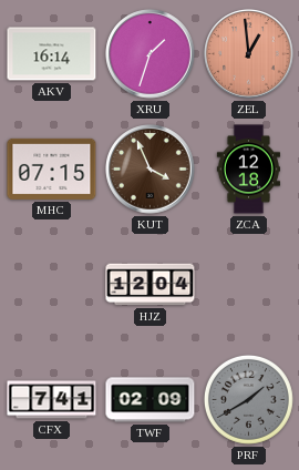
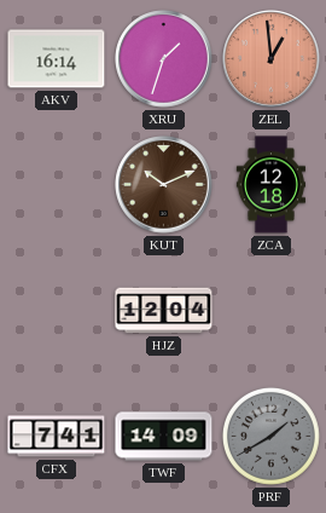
MHC: 07:15 -> none (52, 168)
KUT: 3:56 -> 10:11 (164, 185)
TWF: 02:09 -> 14:09 (164, 437)
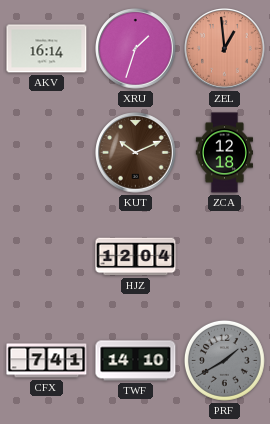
TWF: 14:09 -> 14:10 (136, 361)
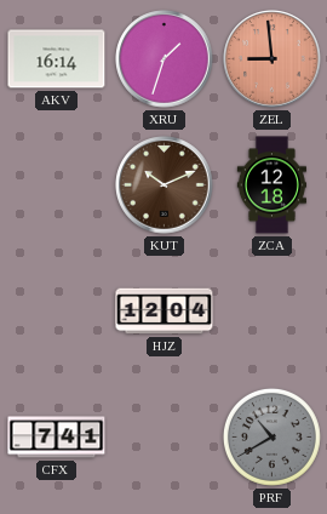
ZEL: 12:59 -> 8:59 (272, 59)
TWF: 14:10 -> none (136, 361)
PRF: 1:40 -> 10:40 (271, 436)
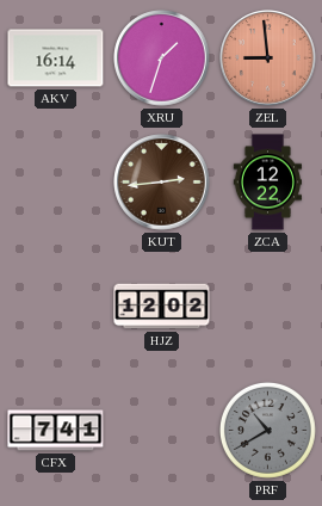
KUT: 10:11 -> 2:44 (162, 183)
ZCA: 12:18 -> 12:22 (267, 183)
HJZ: 12:04 -> 12:02 (162, 307)
